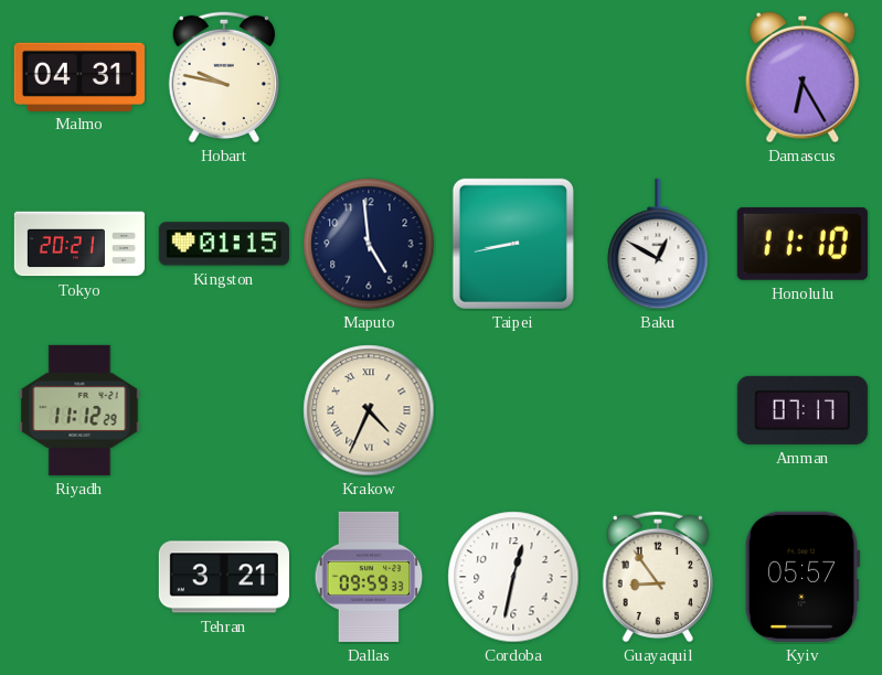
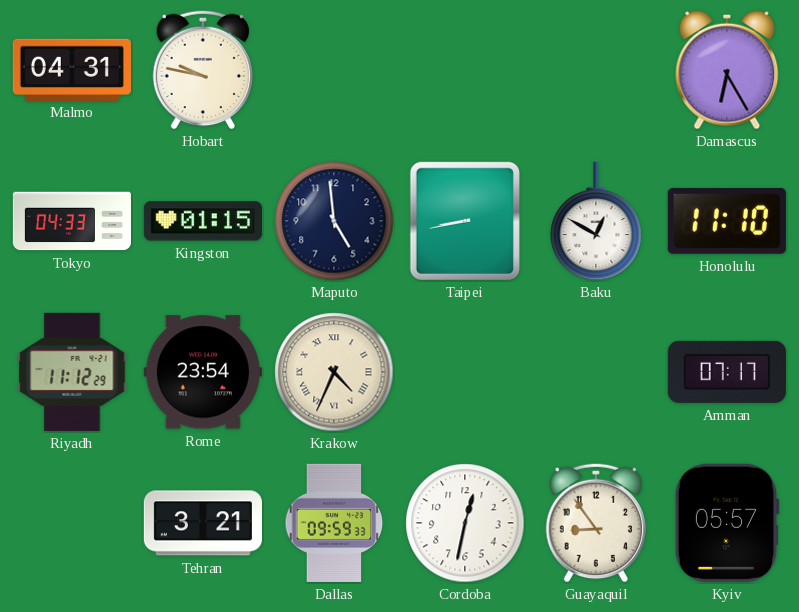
Tokyo: 20:21 -> 04:33 (71, 221)
Rome: none -> 23:54 (203, 372)
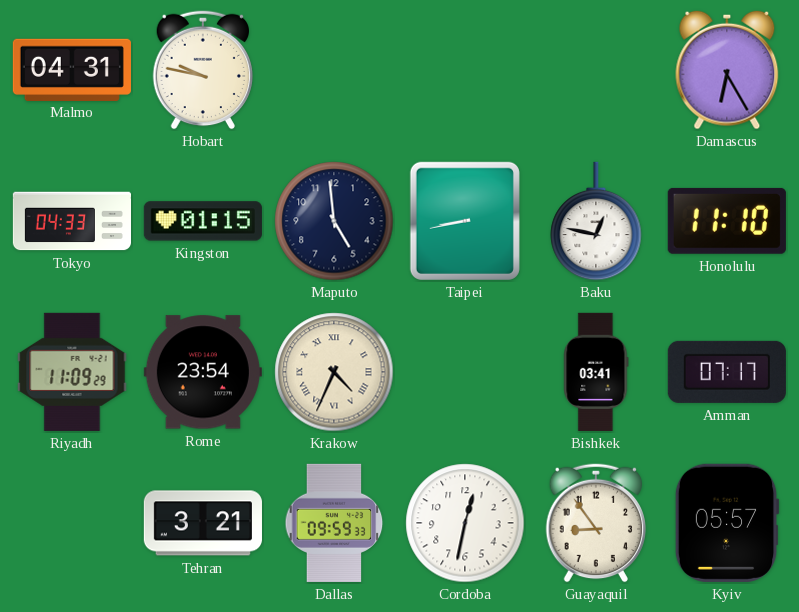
Baku: 12:50 -> 12:47 (596, 221)
Riyadh: 11:12 -> 11:09 (72, 372)
Bishkek: none -> 03:41 (596, 372)
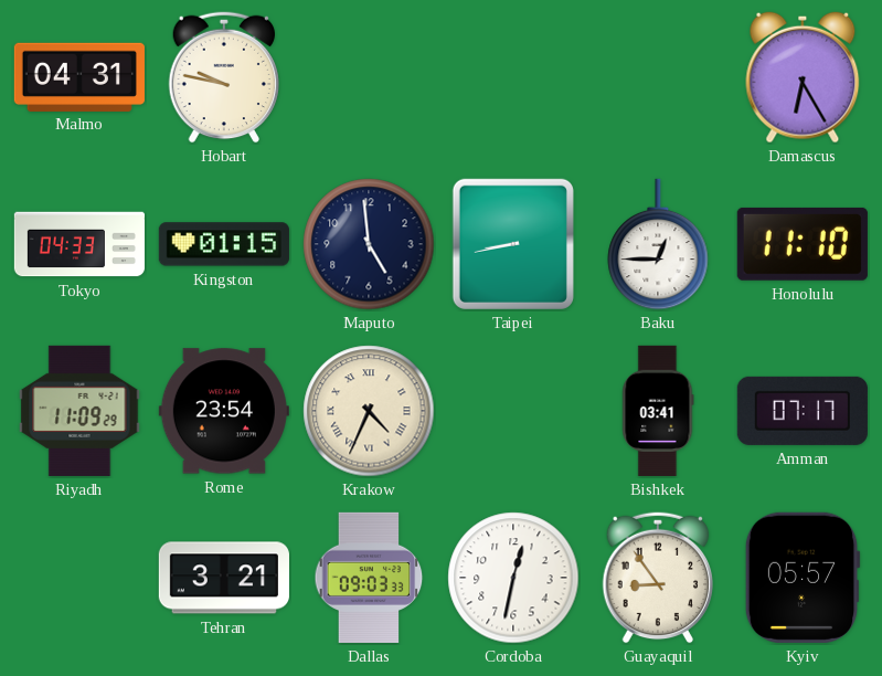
Baku: 12:47 -> 12:45 (658, 244)
Dallas: 09:59 -> 09:03 (369, 578)
